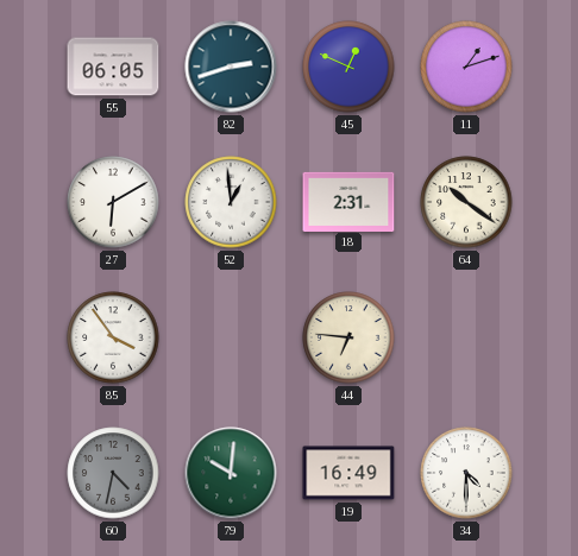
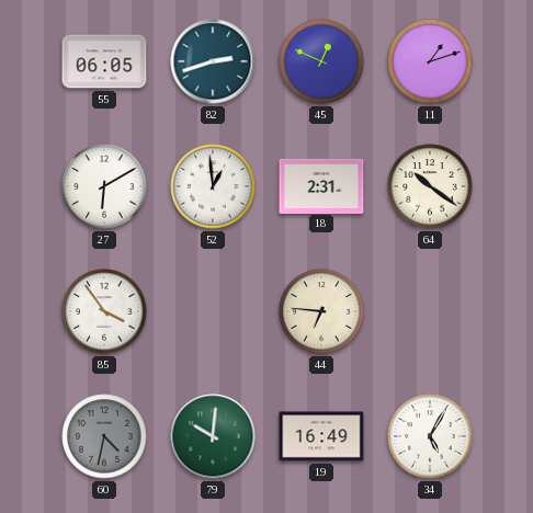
34: 4:30 -> 5:05 (430, 436)
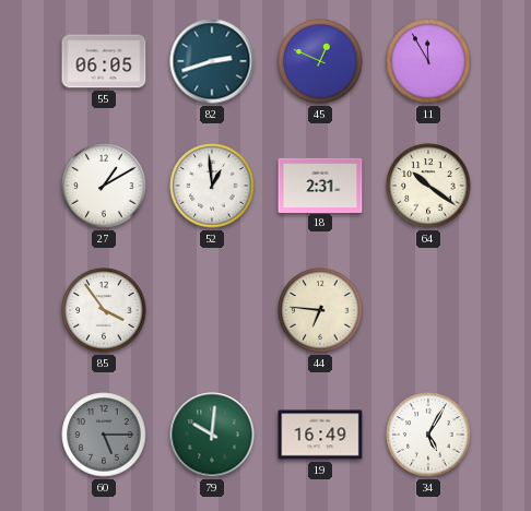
11: 1:12 -> 11:55 (428, 61)
27: 6:10 -> 1:10 (104, 186)
60: 4:32 -> 5:15 (104, 435)
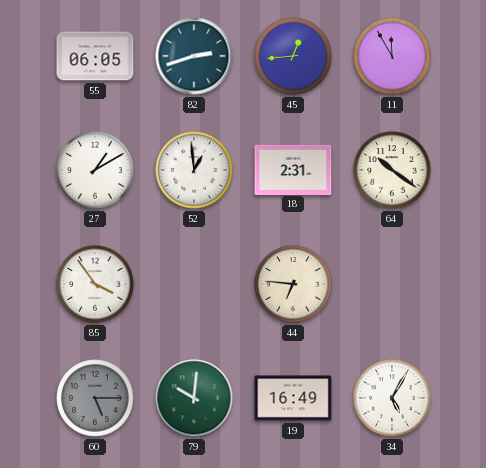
45: 12:49 -> 12:44 (293, 56)
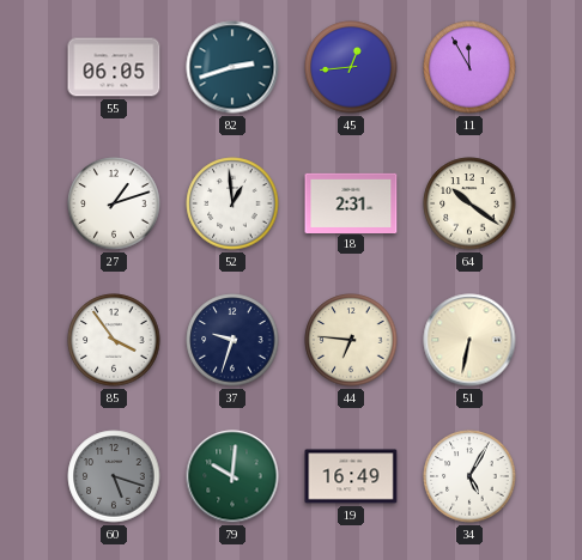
27: 1:10 -> 1:12 (114, 203)
37: none -> 9:33 (232, 340)
51: none -> 6:32 (469, 340)
60: 5:15 -> 5:18 (114, 476)
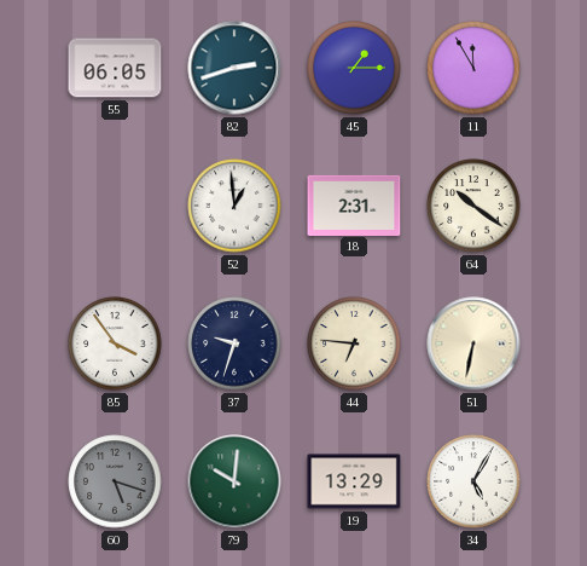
45: 12:44 -> 1:15 (354, 68)
27: 1:12 -> none (114, 203)
19: 16:49 -> 13:29 (354, 481)
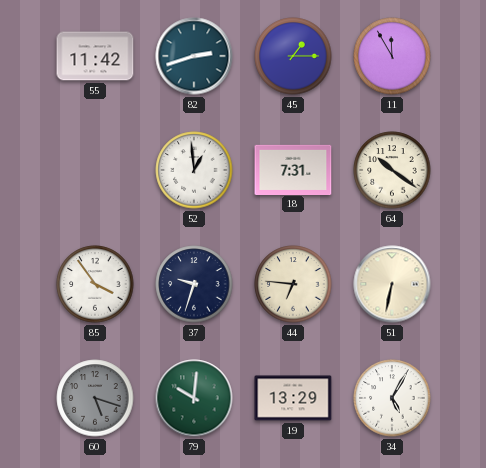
55: 06:05 -> 11:42 (95, 56)
18: 2:31 -> 7:31 (293, 169)
